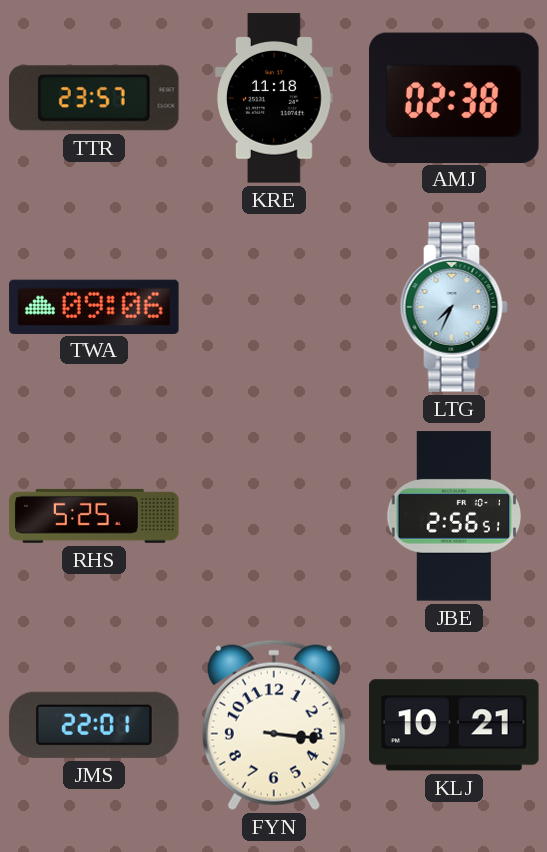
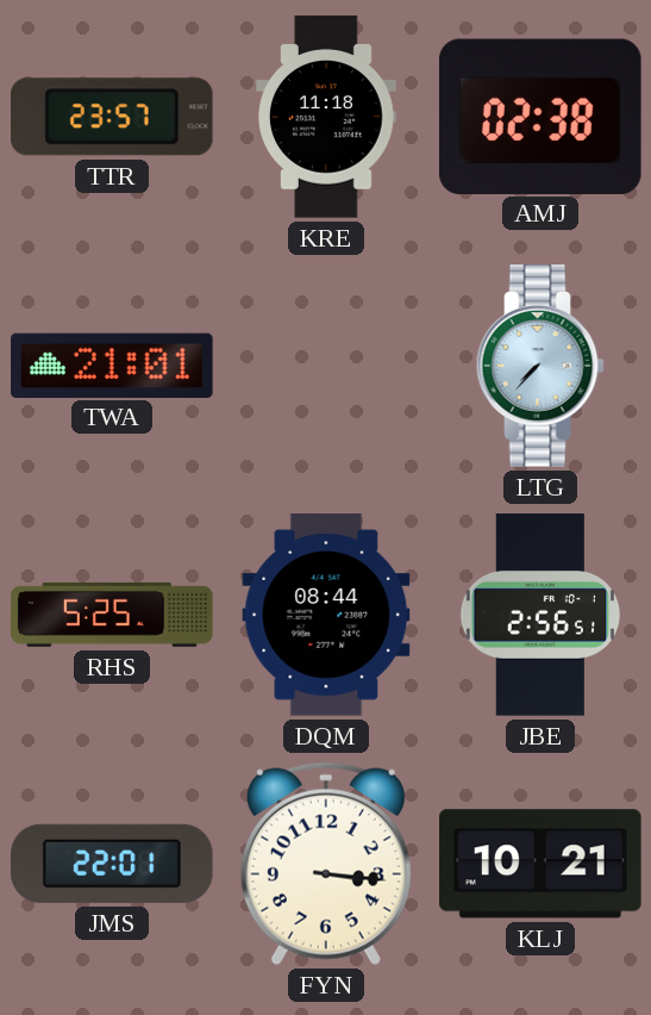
TWA: 09:06 -> 21:01 (112, 365)
LTG: 7:34 -> 7:37 (540, 366)
DQM: none -> 08:44 (326, 615)
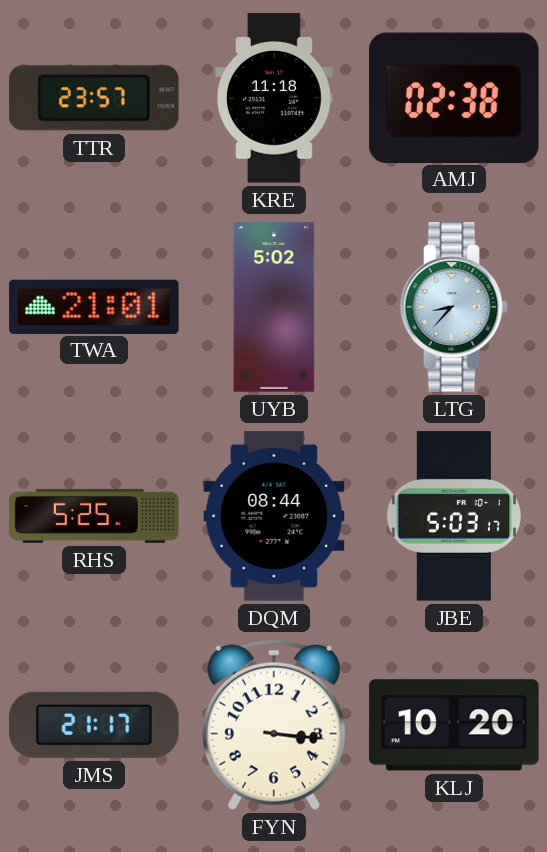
UYB: none -> 5:02 (274, 307)
LTG: 7:37 -> 8:37 (454, 307)
JBE: 2:56 -> 5:03 (453, 516)
JMS: 22:01 -> 21:17 (94, 725)
KLJ: 10:21 -> 10:20 (454, 725)
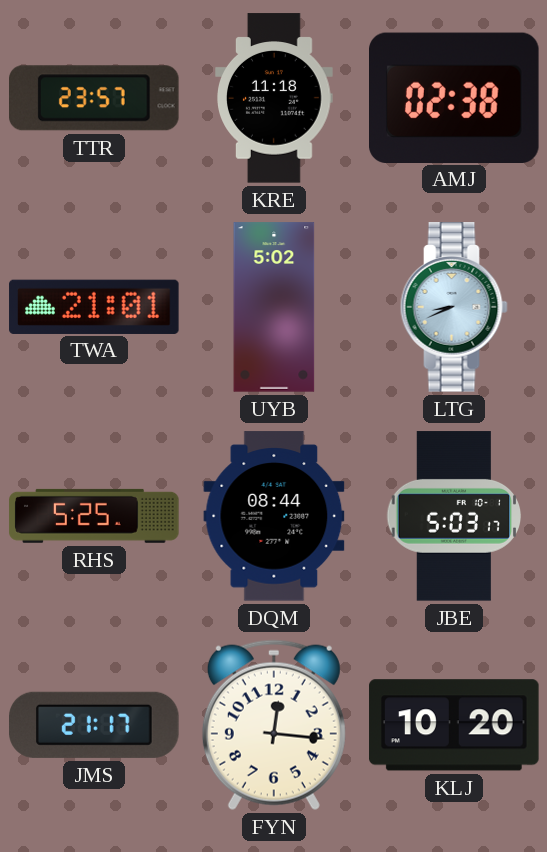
LTG: 8:37 -> 8:41 (454, 307)
FYN: 3:16 -> 12:16 (274, 725)
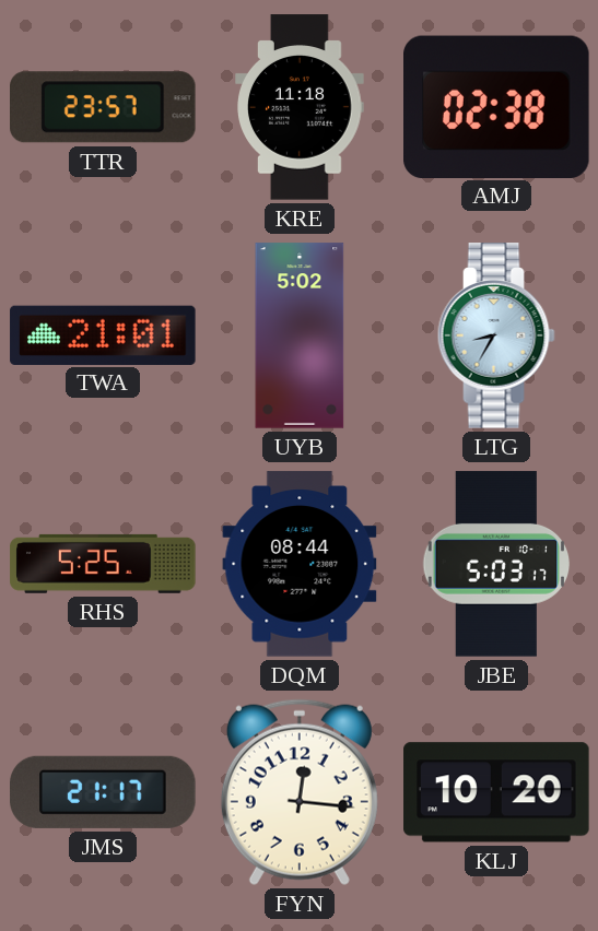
LTG: 8:41 -> 8:35 (496, 335)
